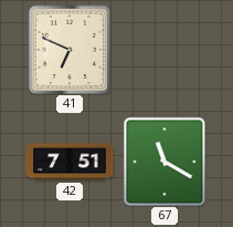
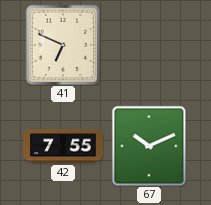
42: 7:51 -> 7:55 (63, 146)
67: 11:20 -> 10:11 (149, 146)
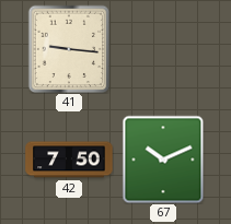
41: 6:49 -> 9:16 (69, 49)
42: 7:55 -> 7:50 (69, 160)
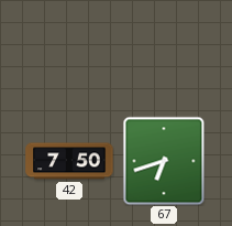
41: 9:16 -> none (69, 49)
67: 10:11 -> 6:42 (164, 161)
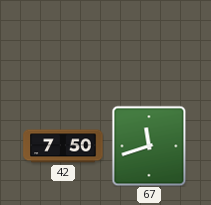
67: 6:42 -> 11:42 (149, 146)
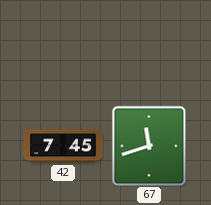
42: 7:50 -> 7:45 (63, 146)
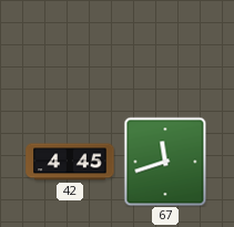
42: 7:45 -> 4:45 (70, 162)
